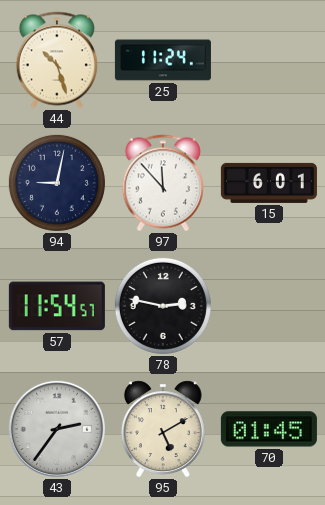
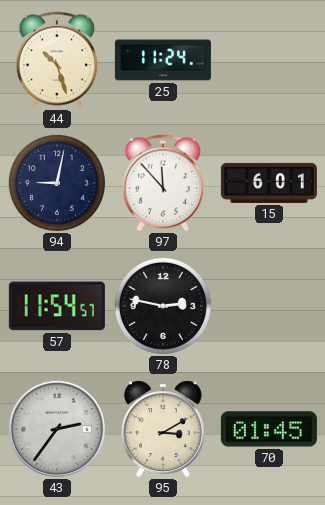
95: 5:10 -> 3:10 (163, 429)
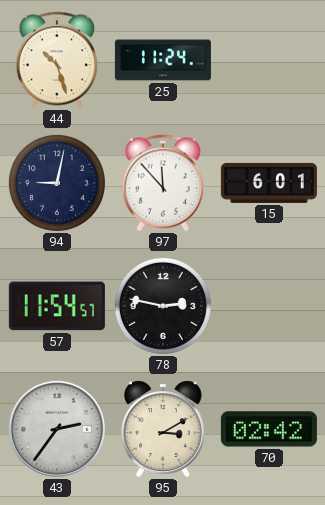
70: 01:45 -> 02:42 (269, 429)
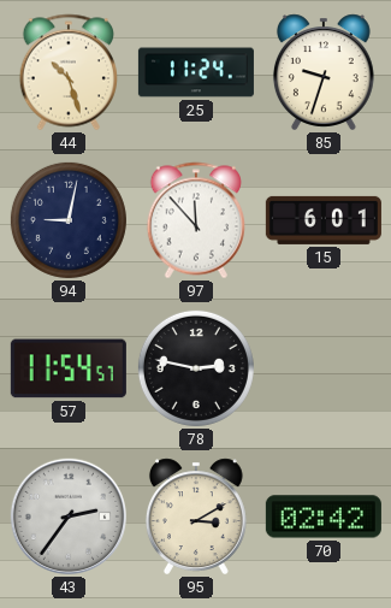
85: none -> 9:33 (324, 72)
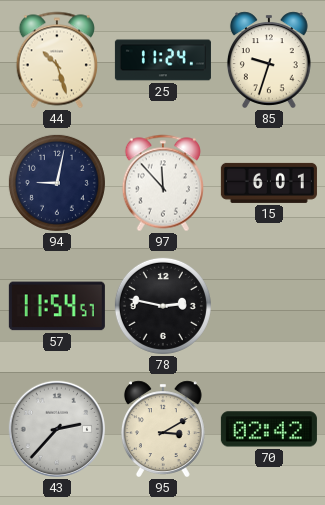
43: 2:36 -> 2:37 (57, 429)
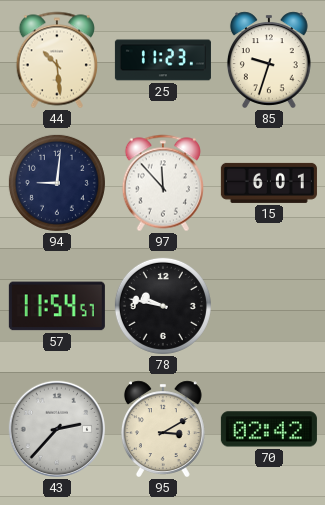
44: 10:27 -> 10:29 (56, 60)
25: 11:24 -> 11:23 (163, 60)
94: 9:02 -> 9:01 (57, 183)
78: 2:47 -> 9:47 (163, 306)
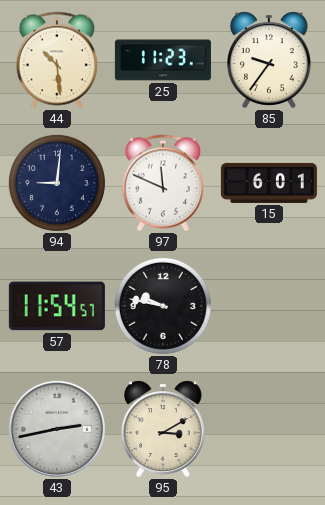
85: 9:33 -> 9:36 (269, 60)
97: 11:53 -> 11:49 (162, 183)
43: 2:37 -> 2:43 (57, 429)
70: 02:42 -> none (269, 429)
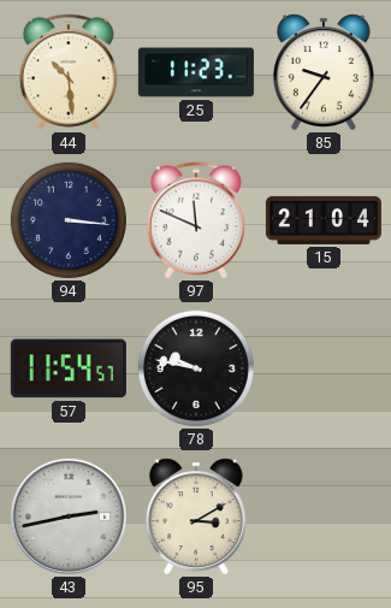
94: 9:01 -> 3:16 (69, 220)
15: 6:01 -> 21:04 (324, 220)
